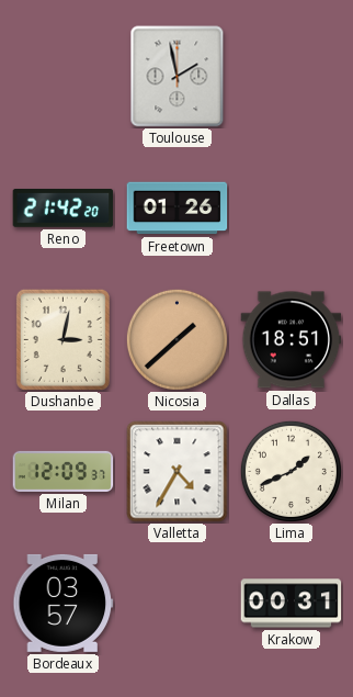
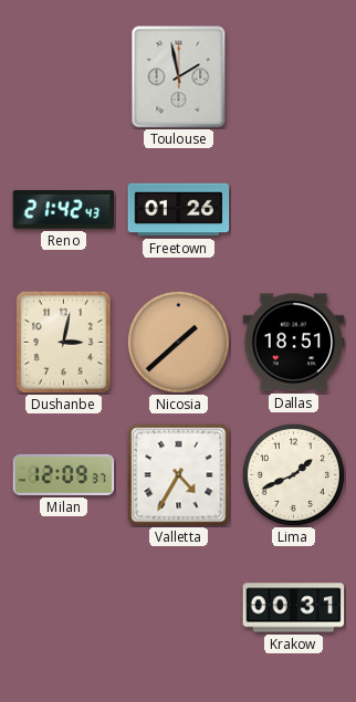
Reno: 21:42:20 -> 21:42:43 (64, 210)
Bordeaux: 03:57 -> none (64, 603)
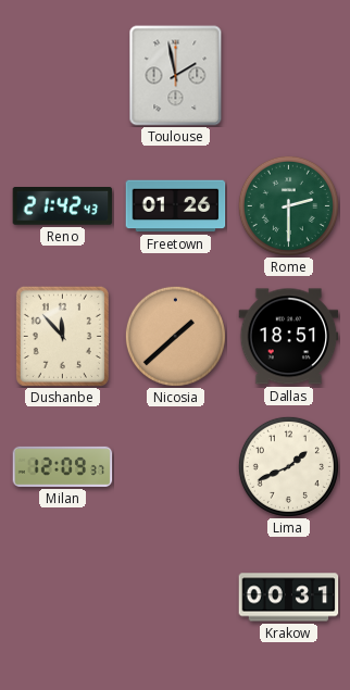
Rome: none -> 2:30 (288, 205)
Dushanbe: 3:02 -> 11:53 (62, 336)
Valletta: 4:35 -> none (179, 475)
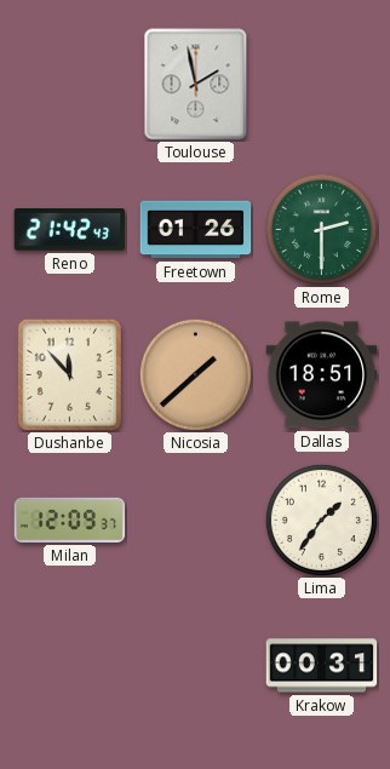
Lima: 1:41 -> 1:36 (321, 520)
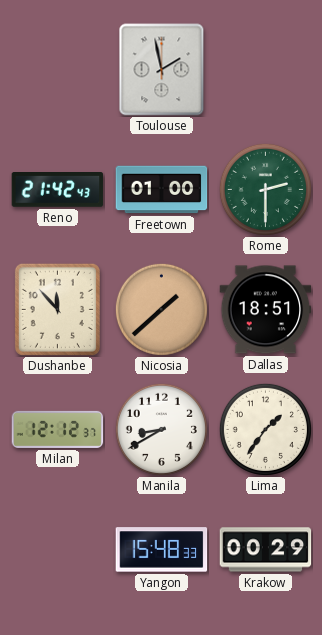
Freetown: 01:26 -> 01:00 (162, 190)
Milan: 12:09 -> 12:12 (58, 429)
Manila: none -> 8:40 (161, 429)
Yangon: none -> 15:48 (162, 550)
Krakow: 00:31 -> 00:29 (266, 550)
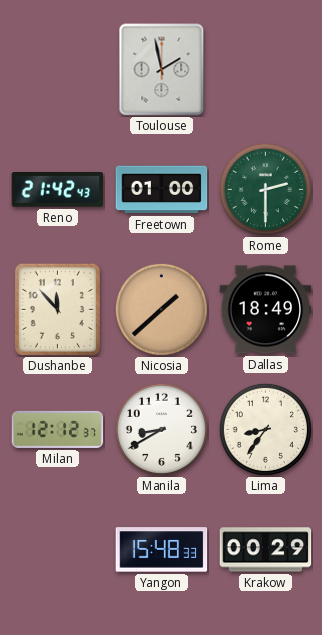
Dallas: 18:51 -> 18:49 (266, 310)
Lima: 1:36 -> 8:36 (265, 429)
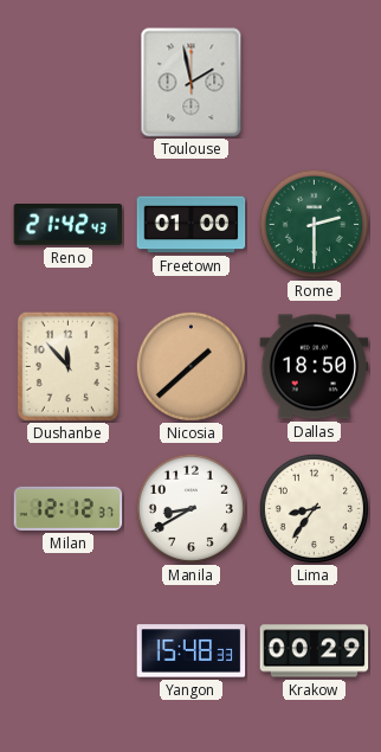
Dallas: 18:49 -> 18:50 (315, 367)
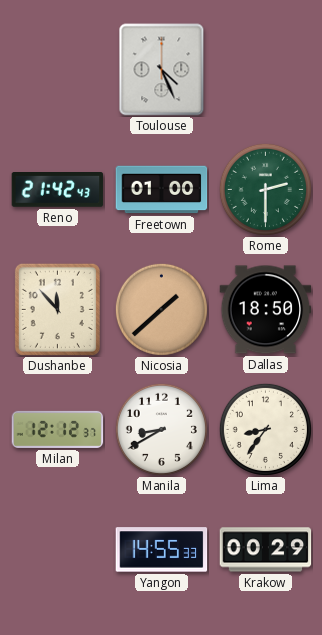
Toulouse: 1:58 -> 4:26 (162, 70)
Yangon: 15:48 -> 14:55 (162, 550)
